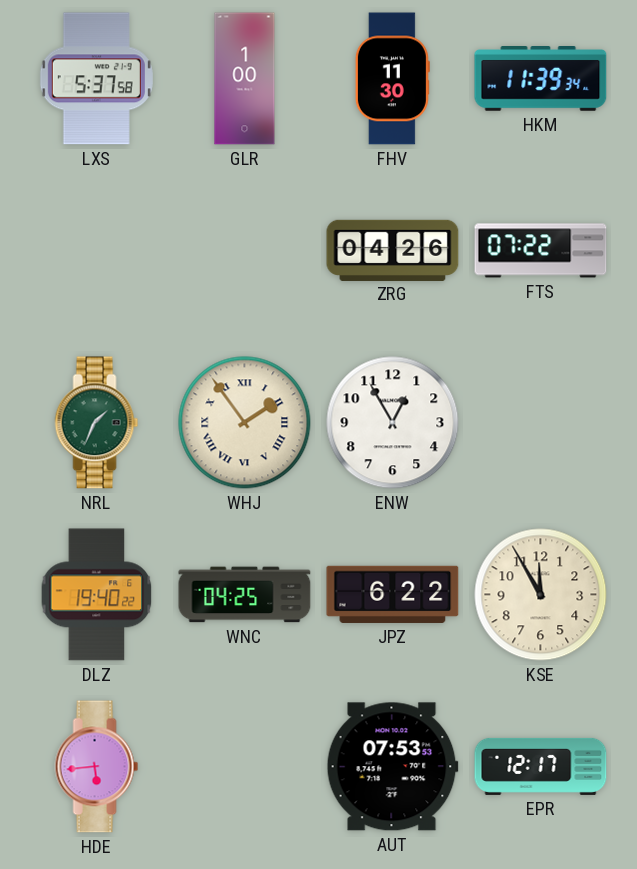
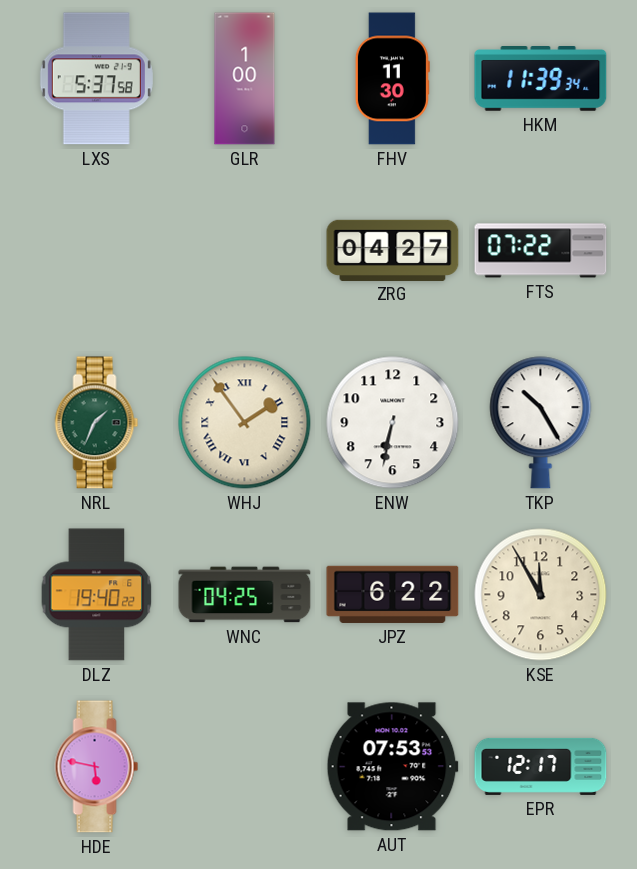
ZRG: 04:26 -> 04:27 (393, 250)
ENW: 12:55 -> 6:32 (393, 423)
TKP: none -> 10:25 (541, 423)
HDE: 5:44 -> 5:47 (97, 767)
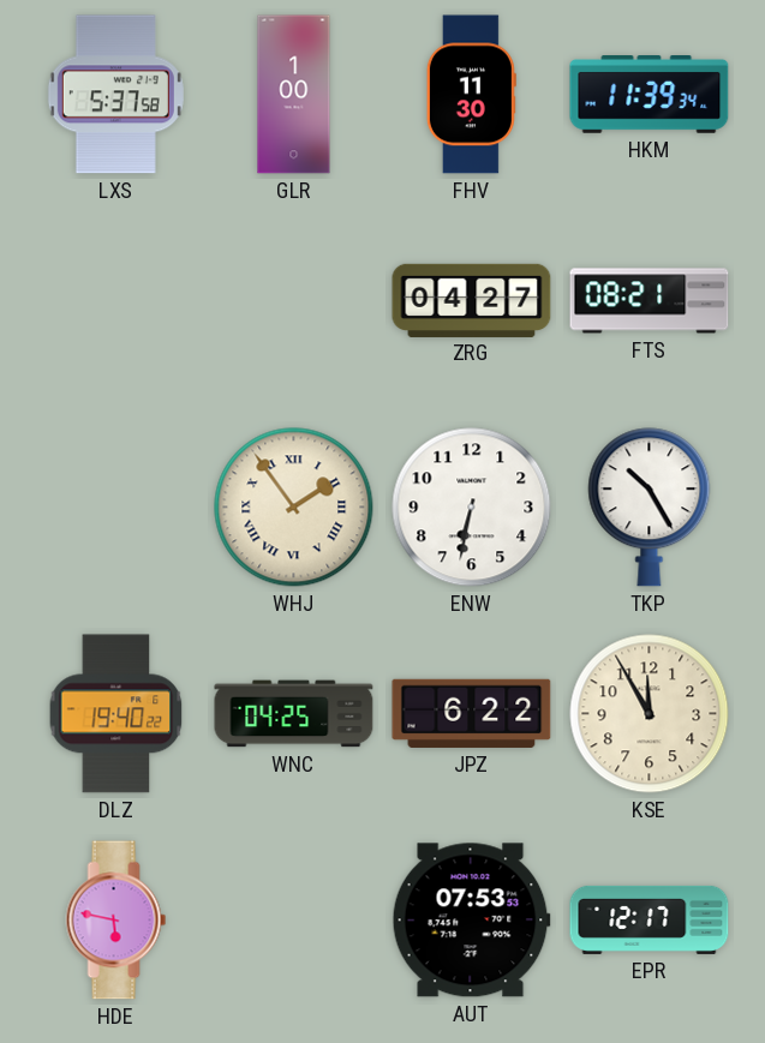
FTS: 07:22 -> 08:21 (650, 301)
NRL: 1:34 -> none (97, 423)
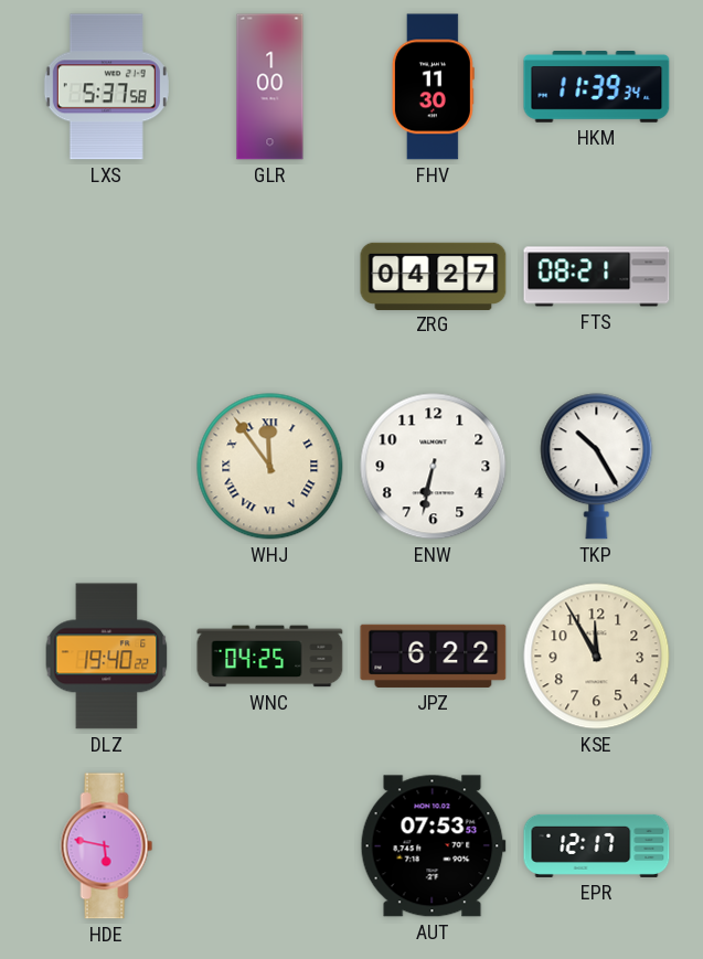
WHJ: 1:54 -> 11:54 (270, 467)
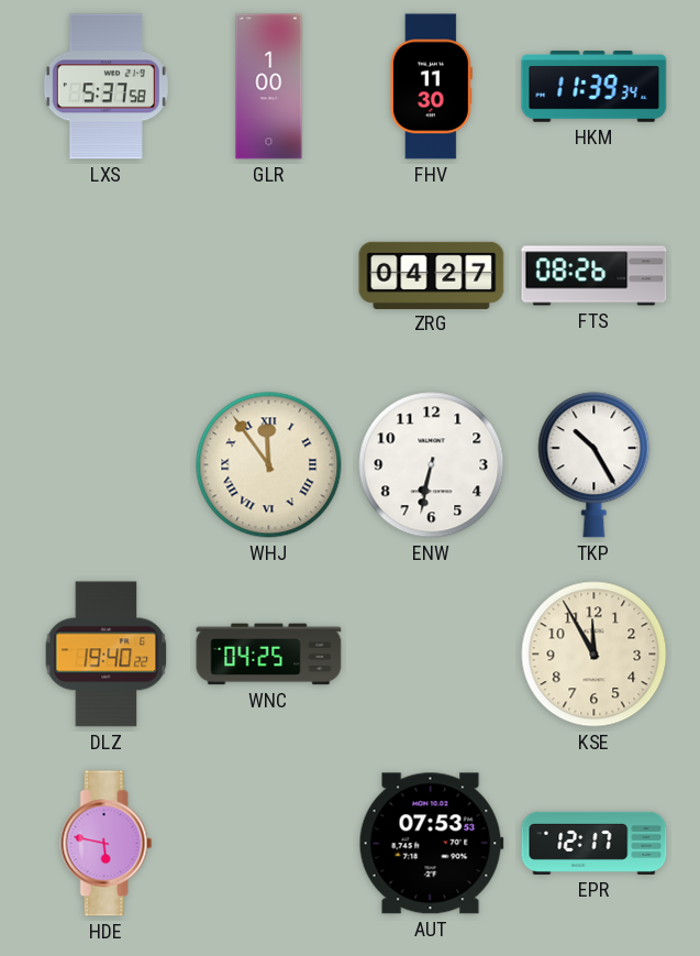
FTS: 08:21 -> 08:26 (595, 276)
JPZ: 6:22 -> none (434, 656)
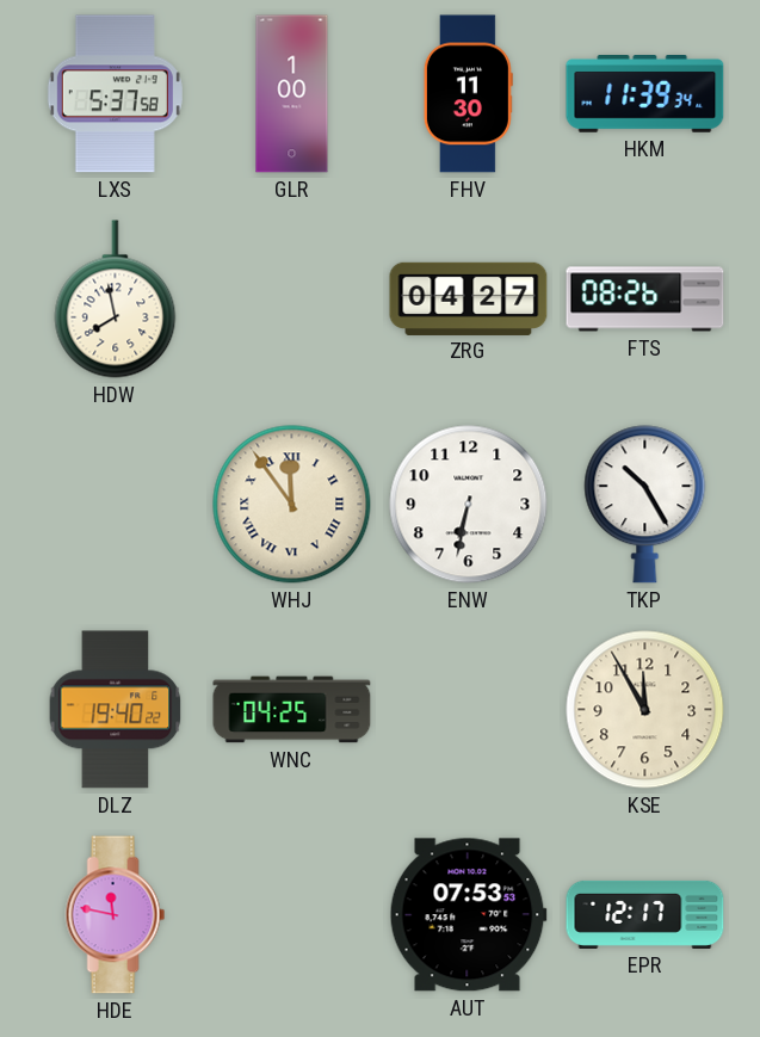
HDW: none -> 7:58 (116, 300)
HDE: 5:47 -> 11:47 (116, 915)
